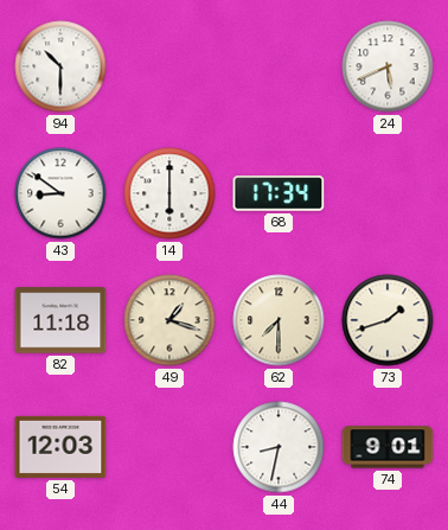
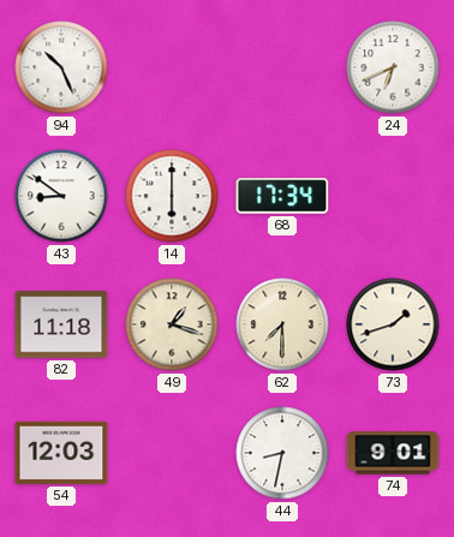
94: 10:30 -> 10:26 (61, 67)
24: 5:41 -> 6:41 (393, 67)
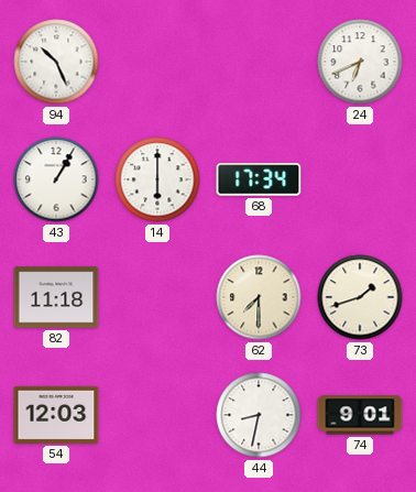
43: 8:51 -> 1:05 (56, 179)
49: 1:18 -> none (172, 324)
